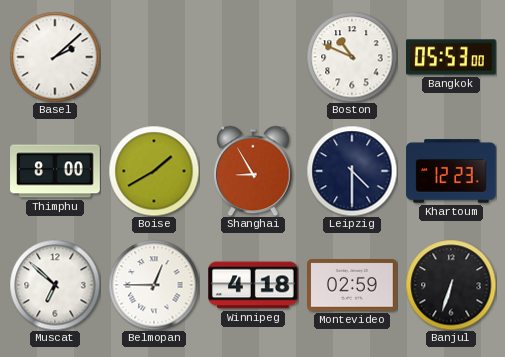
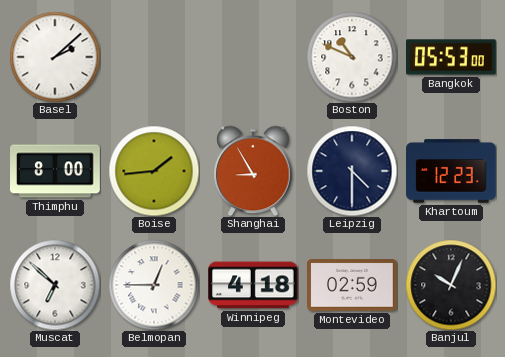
Boise: 1:40 -> 1:44 (154, 171)
Banjul: 6:33 -> 10:04 (451, 285)
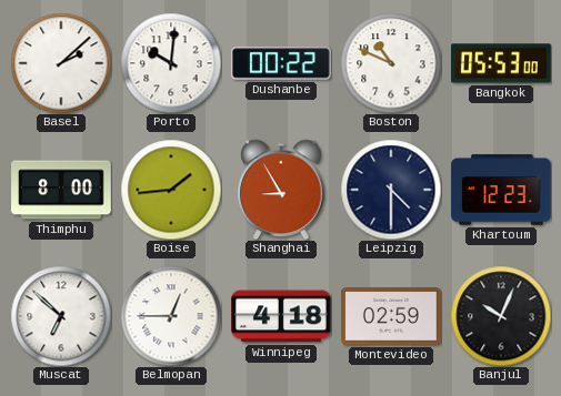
Porto: none -> 10:01 (171, 63)
Dushanbe: none -> 00:22 (282, 63)
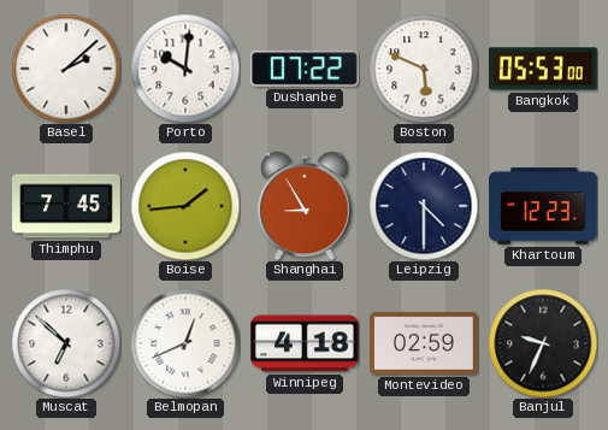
Dushanbe: 00:22 -> 07:22 (306, 69)
Boston: 10:49 -> 5:49 (424, 69)
Thimphu: 8:00 -> 7:45 (66, 206)
Belmopan: 12:45 -> 12:41 (185, 343)
Banjul: 10:04 -> 9:34 (543, 343)
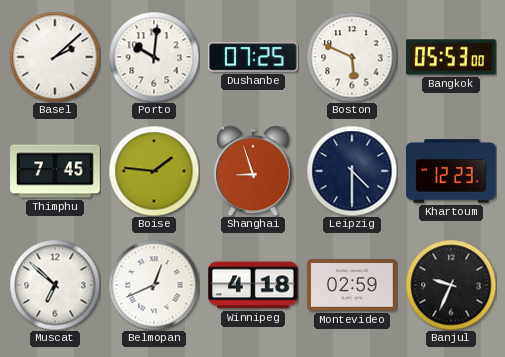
Dushanbe: 07:22 -> 07:25 (254, 57)
Boise: 1:44 -> 1:46 (154, 171)
Shanghai: 8:55 -> 8:57 (253, 171)
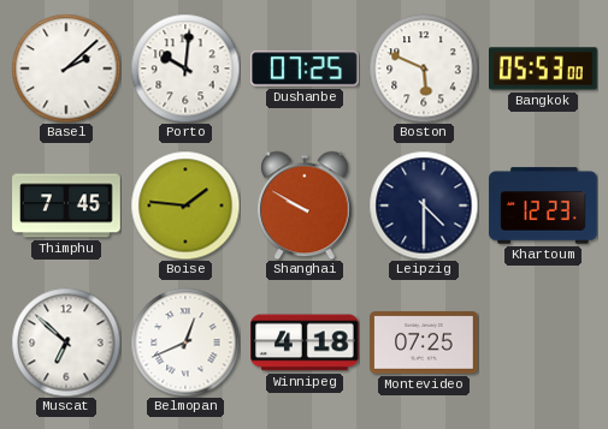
Shanghai: 8:57 -> 9:50 (305, 205)
Montevideo: 02:59 -> 07:25 (425, 342)
Banjul: 9:34 -> none (451, 285)
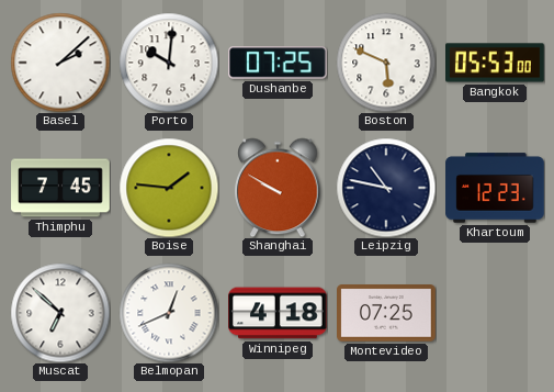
Leipzig: 4:30 -> 10:47 (386, 188)
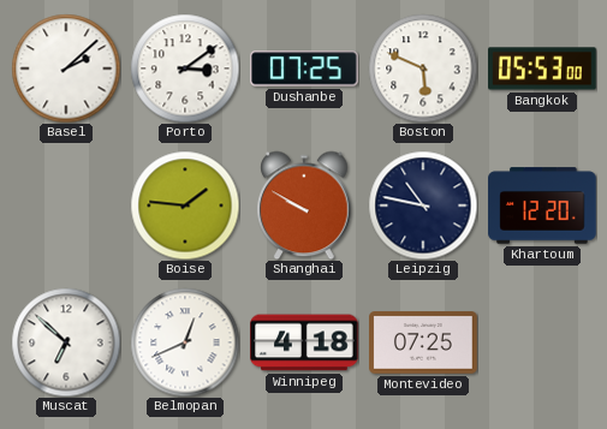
Porto: 10:01 -> 3:09 (185, 68)
Thimphu: 7:45 -> none (60, 188)
Khartoum: 12:23 -> 12:20 (542, 205)
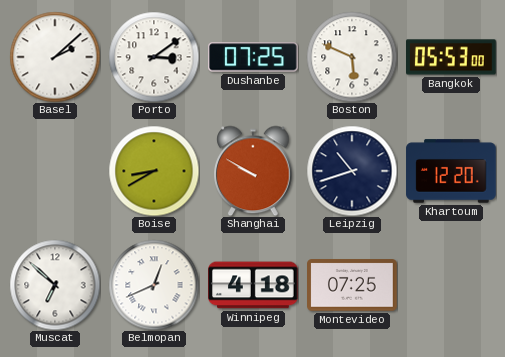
Boise: 1:46 -> 8:40 (154, 171)
Leipzig: 10:47 -> 10:42 (352, 171)
